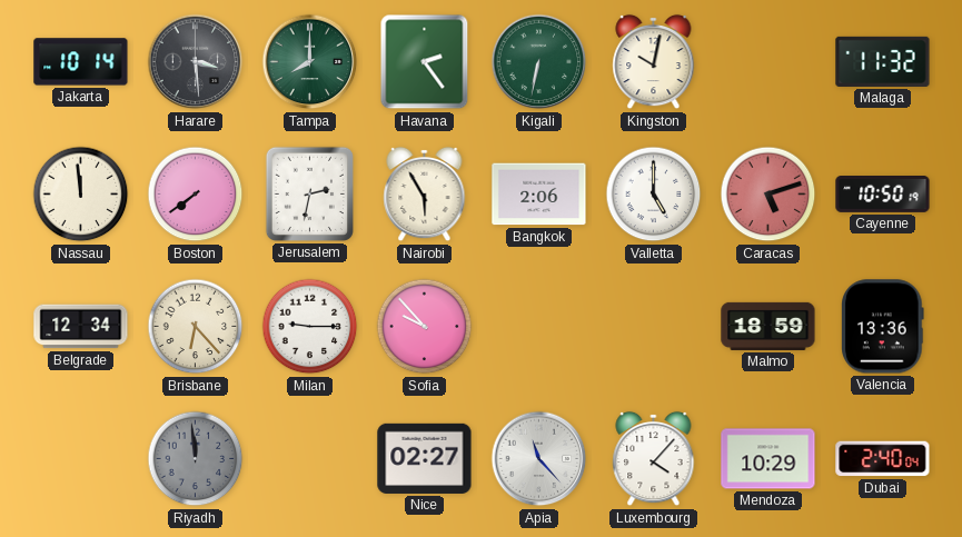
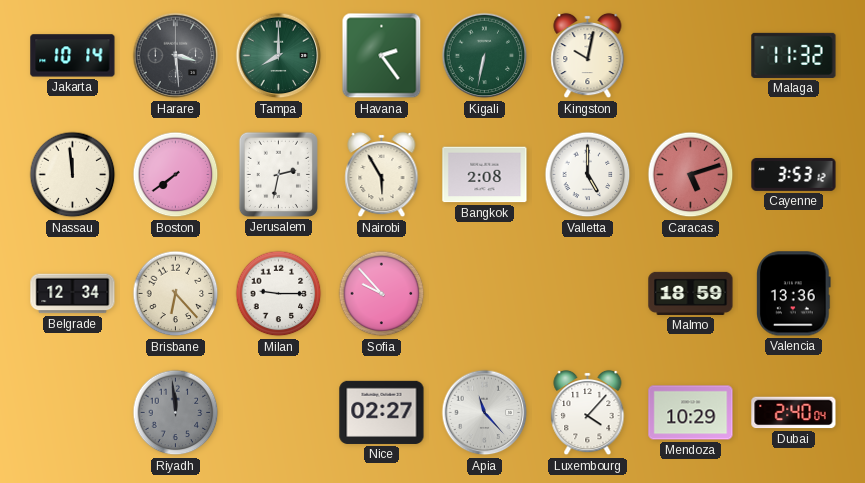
Bangkok: 2:06 -> 2:08 (485, 175)
Cayenne: 10:50 -> 3:53 (794, 175)
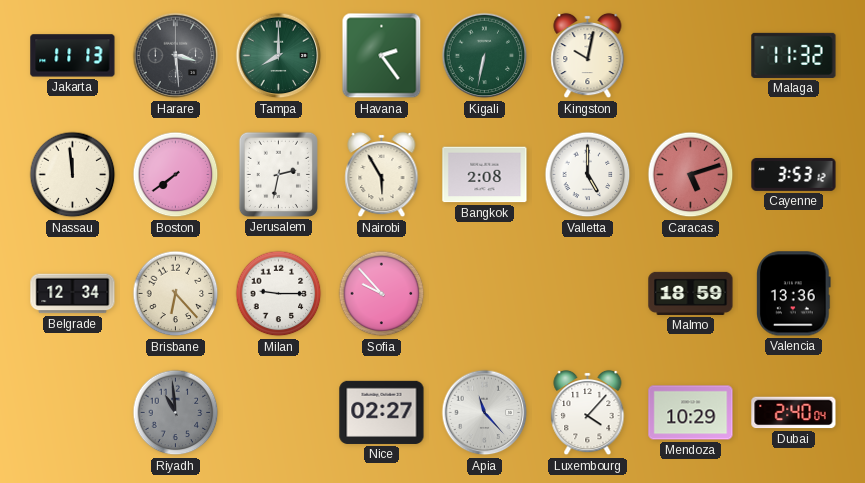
Jakarta: 10:14 -> 11:13 (73, 56)
Riyadh: 11:59 -> 10:59 (176, 413)
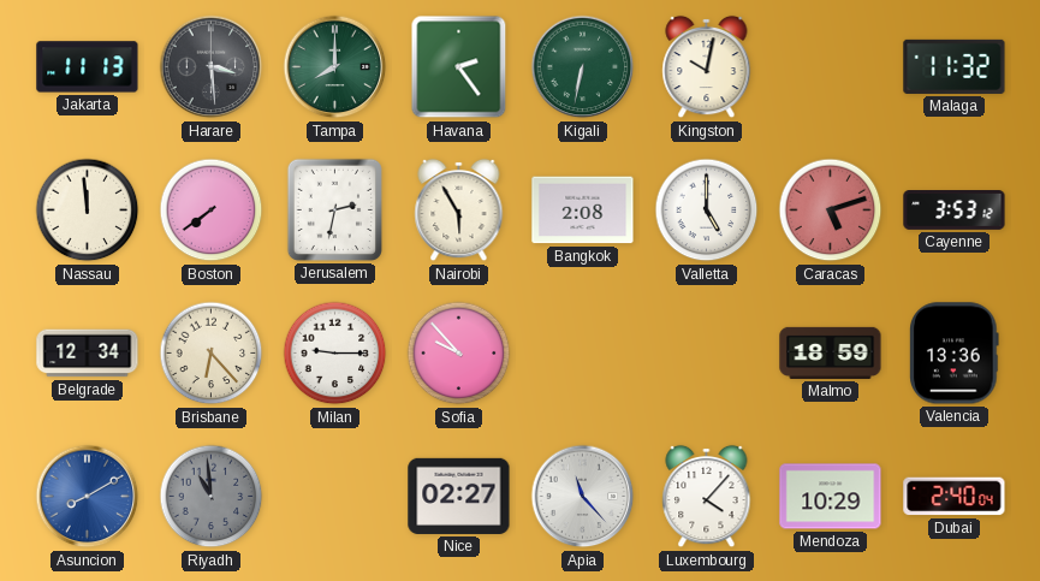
Asuncion: none -> 8:10 (88, 497)
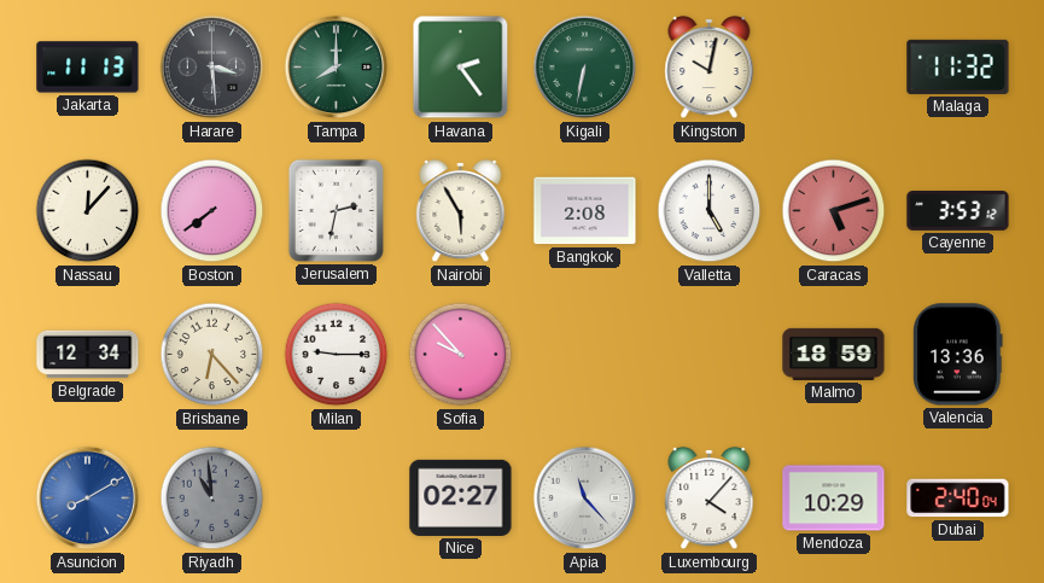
Nassau: 11:59 -> 12:07 (88, 211)
